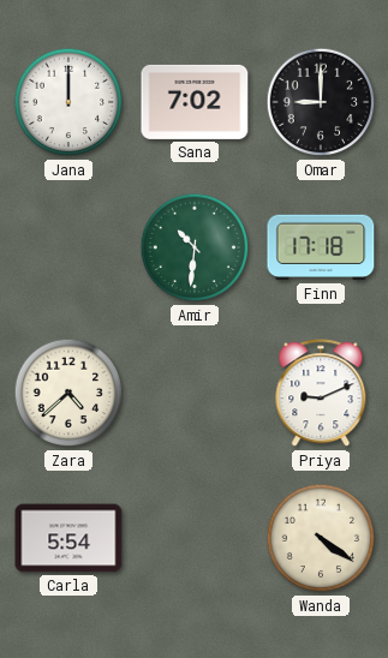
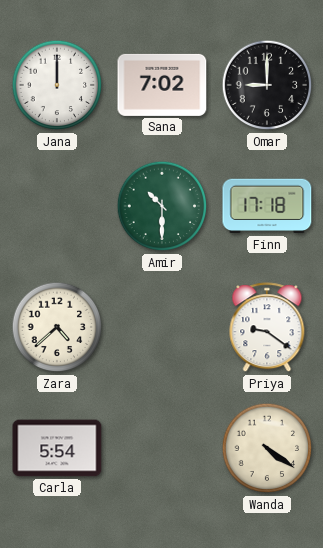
Amir: 10:31 -> 10:30 (162, 206)
Priya: 9:11 -> 9:21 (267, 328)
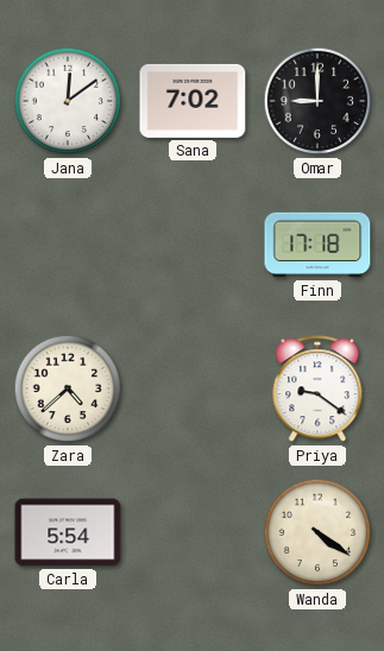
Jana: 12:00 -> 12:09 (68, 101)
Amir: 10:30 -> none (162, 206)
